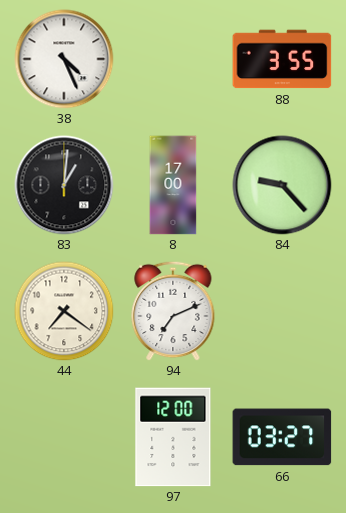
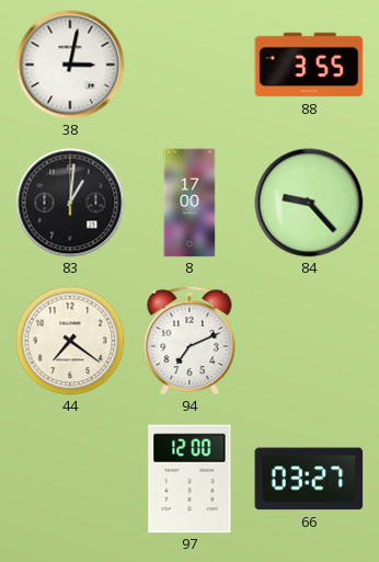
38: 4:26 -> 3:02 (70, 65)
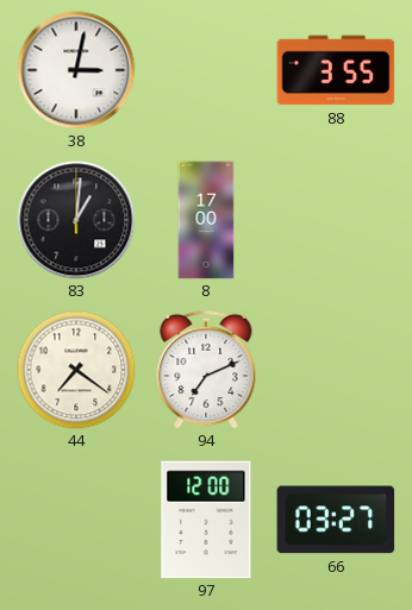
84: 9:23 -> none (309, 203)
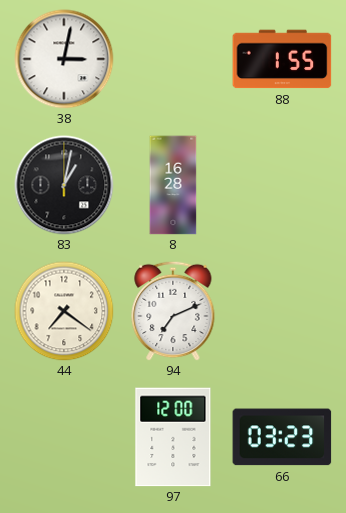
88: 3:55 -> 1:55 (282, 59)
83: 1:01 -> 1:02 (64, 185)
8: 17:00 -> 16:28 (173, 185)
66: 03:27 -> 03:23 (282, 437)
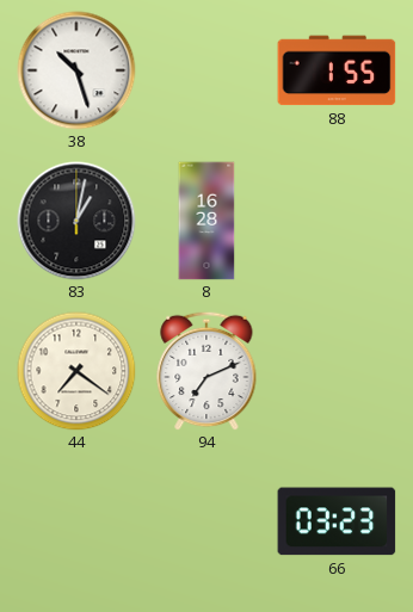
38: 3:02 -> 10:27 (76, 70)
97: 12:00 -> none (173, 437)
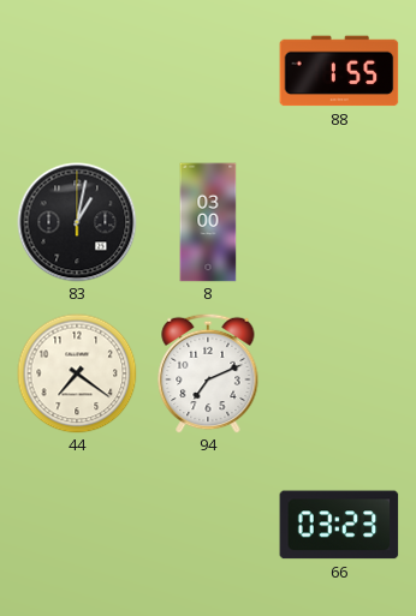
38: 10:27 -> none (76, 70)
8: 16:28 -> 03:00 (208, 222)
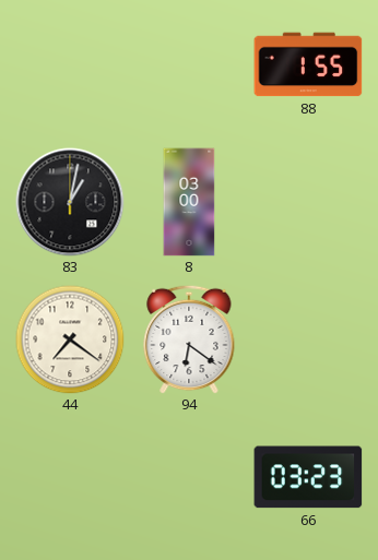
94: 7:11 -> 6:21 (189, 339)
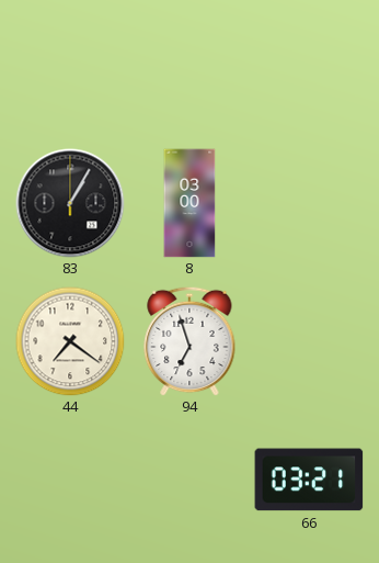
88: 1:55 -> none (308, 64)
83: 1:02 -> 1:05 (70, 203)
94: 6:21 -> 6:57 (190, 341)
66: 03:23 -> 03:21 (309, 480)
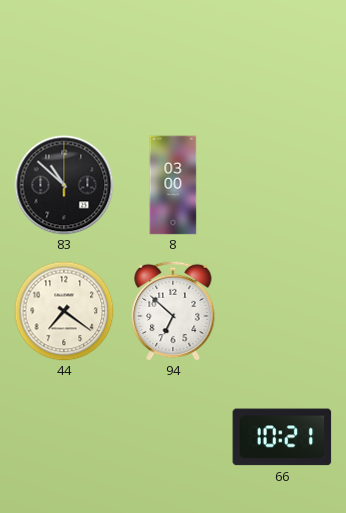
83: 1:05 -> 10:52 (64, 185)
94: 6:57 -> 6:52 (173, 311)
66: 03:21 -> 10:21 (282, 437)
